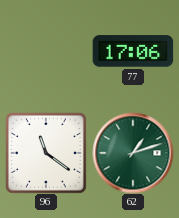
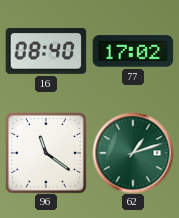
16: none -> 08:40 (46, 51)
77: 17:06 -> 17:02 (133, 51)
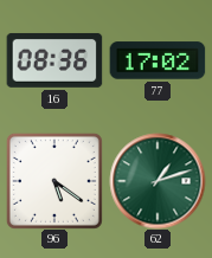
16: 08:40 -> 08:36 (54, 60)
96: 11:21 -> 5:21 (54, 181)
